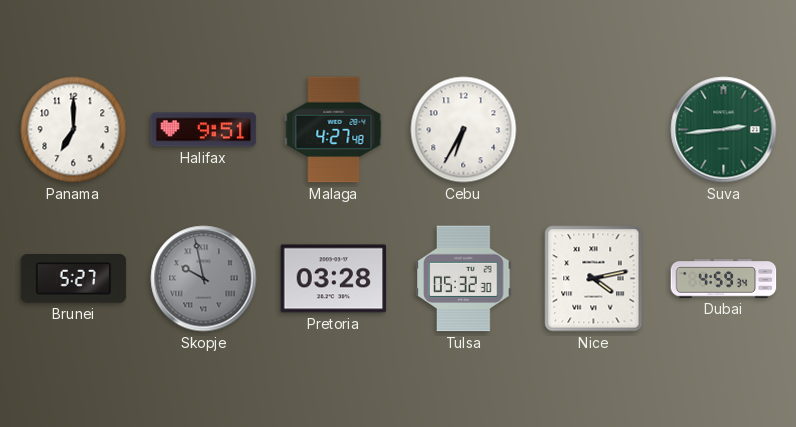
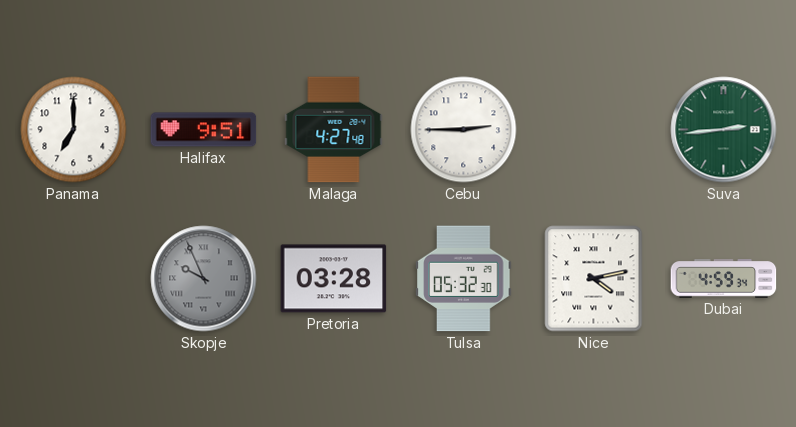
Cebu: 6:35 -> 2:45 (464, 130)
Brunei: 5:27 -> none (74, 279)
Skopje: 9:58 -> 9:56 (204, 279)
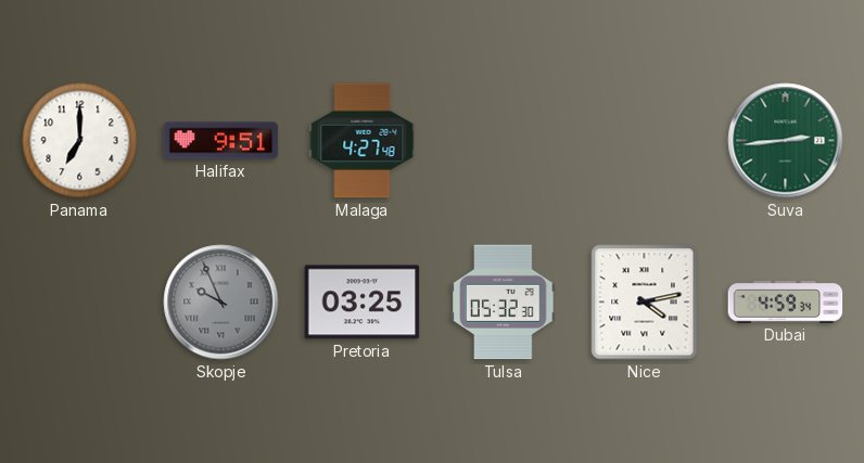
Cebu: 2:45 -> none (464, 130)
Pretoria: 03:28 -> 03:25 (363, 303)
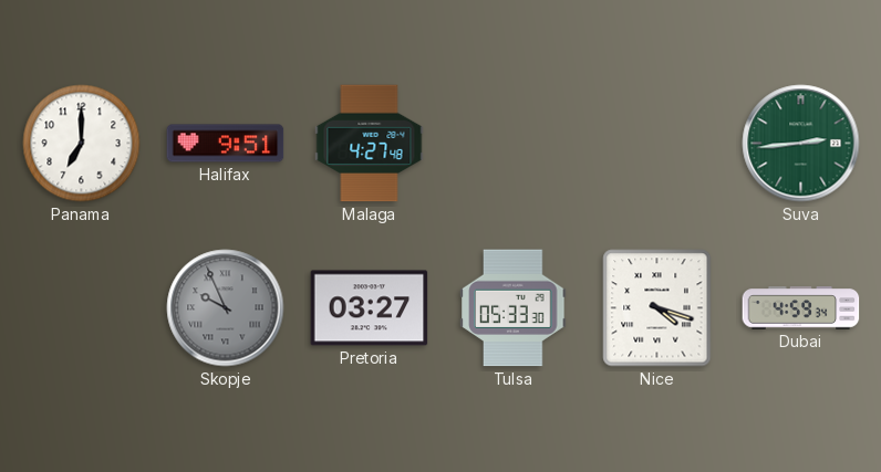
Pretoria: 03:25 -> 03:27 (370, 308)
Tulsa: 05:32 -> 05:33 (514, 308)
Nice: 4:13 -> 4:18 (657, 308)
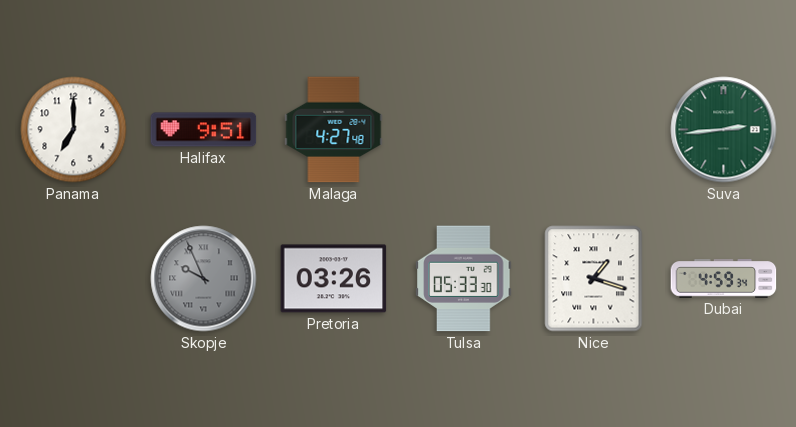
Pretoria: 03:27 -> 03:26 (334, 279)
Nice: 4:18 -> 1:18 (594, 279)
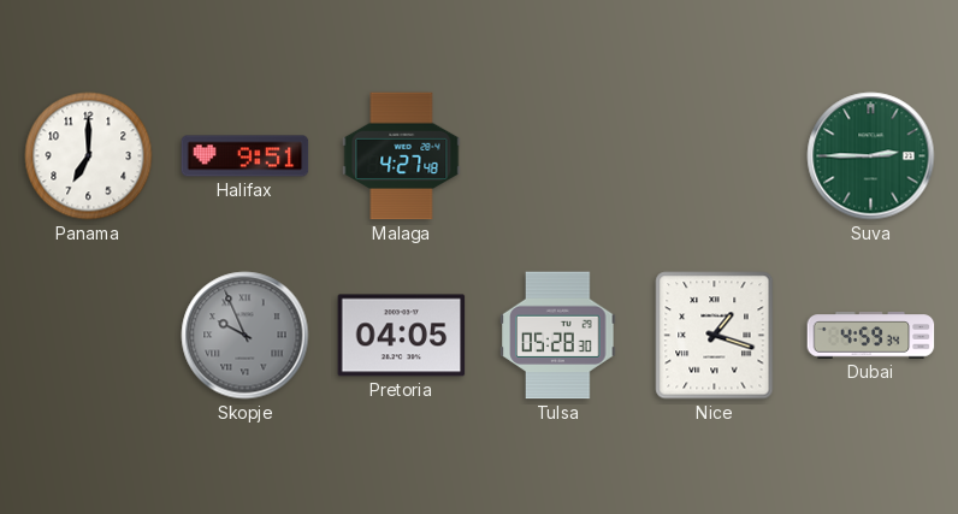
Suva: 2:44 -> 2:45 (871, 156)
Pretoria: 03:26 -> 04:05 (402, 336)
Tulsa: 05:33 -> 05:28 (558, 336)
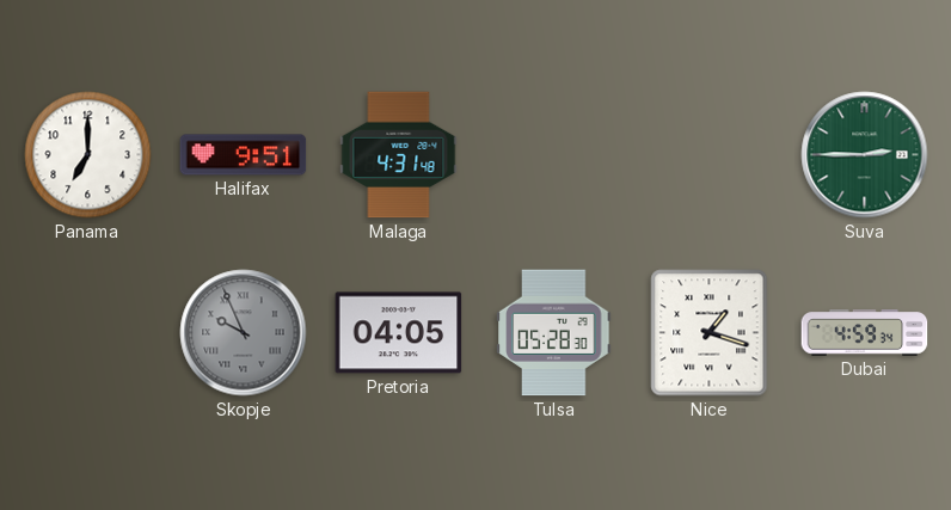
Malaga: 4:27 -> 4:31 (399, 155)
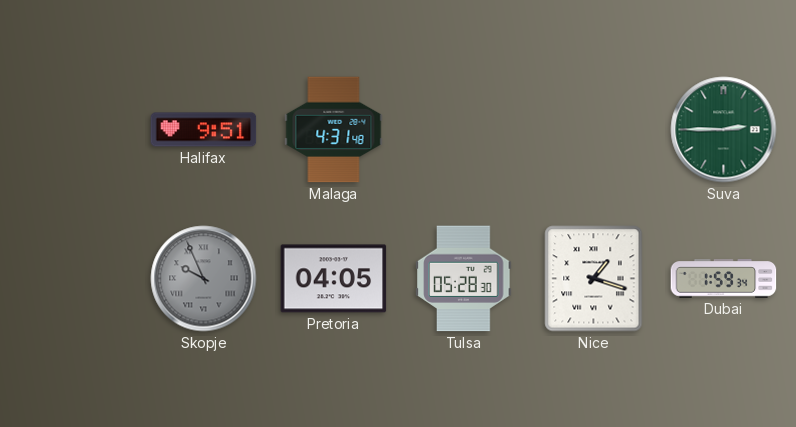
Panama: 7:00 -> none (88, 155)
Dubai: 4:59 -> 1:59 (724, 279)
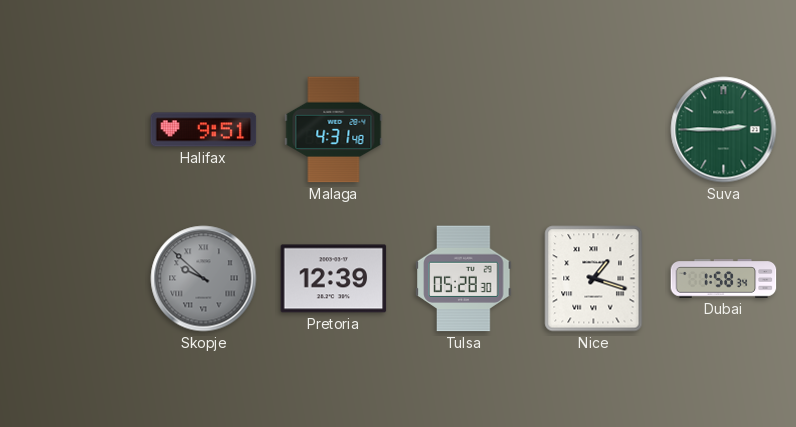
Skopje: 9:56 -> 9:52 (204, 279)
Pretoria: 04:05 -> 12:39 (334, 279)
Dubai: 1:59 -> 1:58 (724, 279)
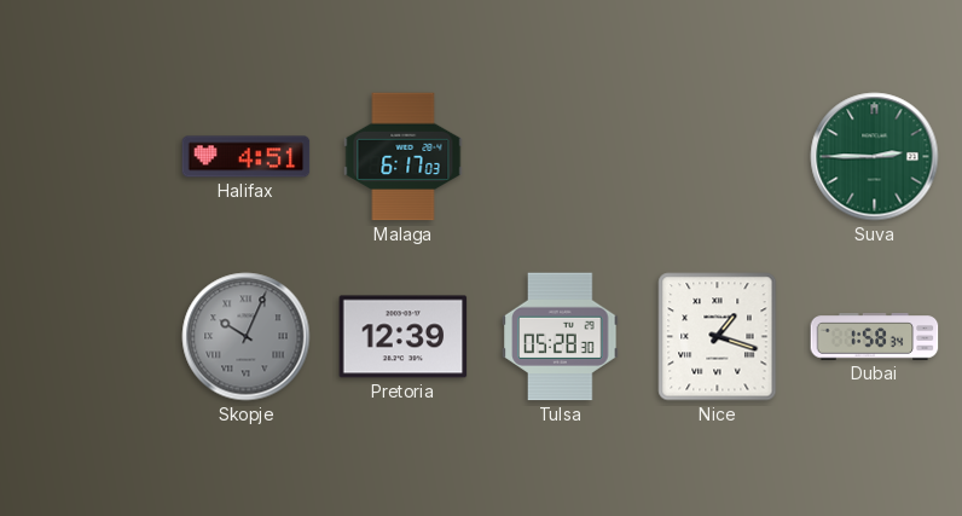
Halifax: 9:51 -> 4:51 (247, 157)
Malaga: 4:31 -> 6:17 (404, 157)
Skopje: 9:52 -> 10:04 (247, 337)
